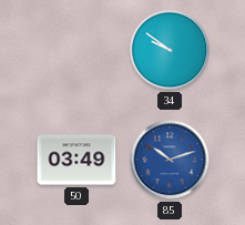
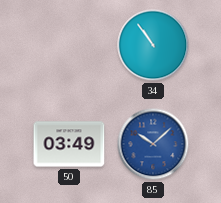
34: 9:51 -> 10:54 (153, 45)
85: 10:12 -> 10:08 (153, 144)
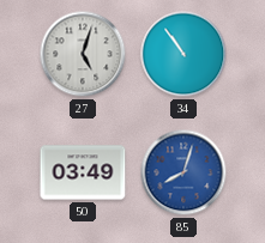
27: none -> 5:03 (83, 54)
85: 10:08 -> 8:03 (183, 172)
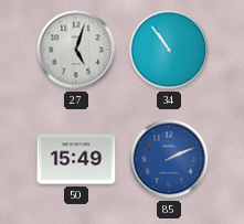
50: 03:49 -> 15:49 (76, 159)
85: 8:03 -> 2:11 (169, 159)
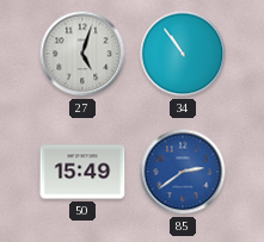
85: 2:11 -> 2:39 (183, 172)
